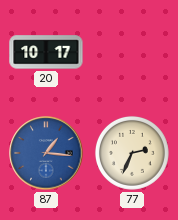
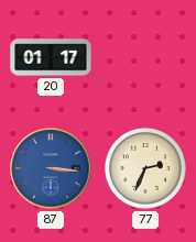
20: 10:17 -> 01:17 (51, 57)
87: 1:16 -> 3:16 (51, 168)
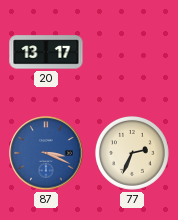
20: 01:17 -> 13:17 (46, 52)
87: 3:16 -> 3:19 (46, 153)
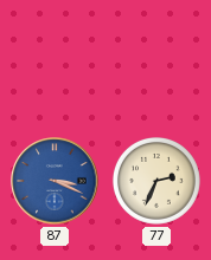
20: 13:17 -> none (46, 52)
